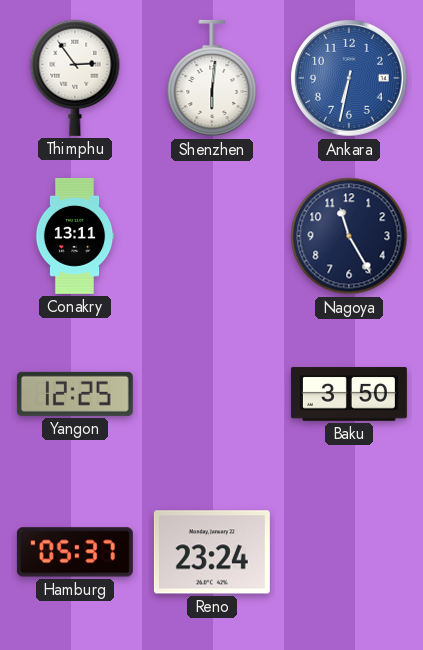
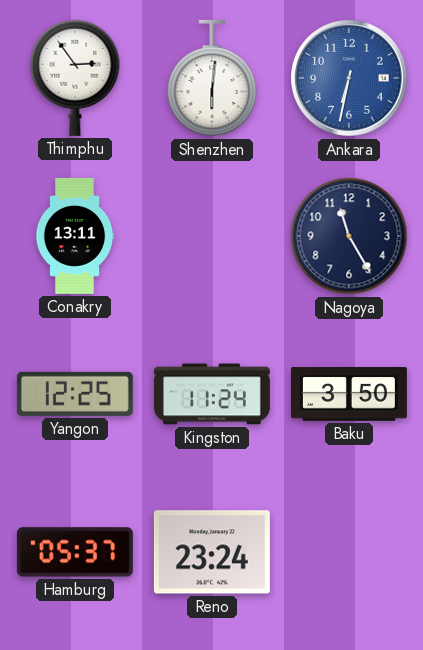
Kingston: none -> 11:24 (212, 394)
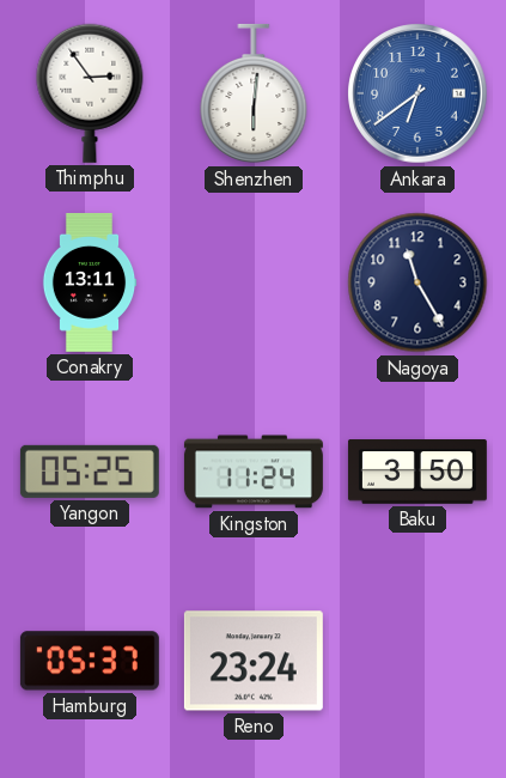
Ankara: 6:32 -> 6:39 (419, 95)
Yangon: 12:25 -> 05:25 (90, 472)
